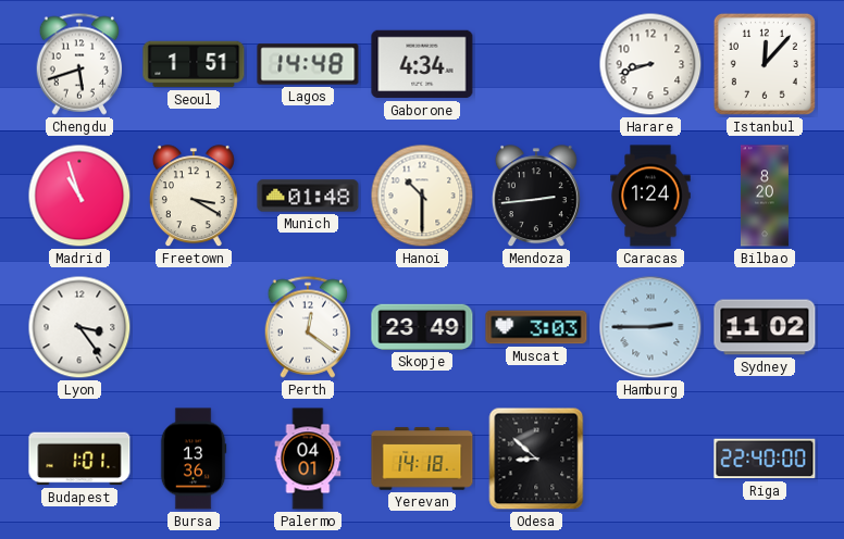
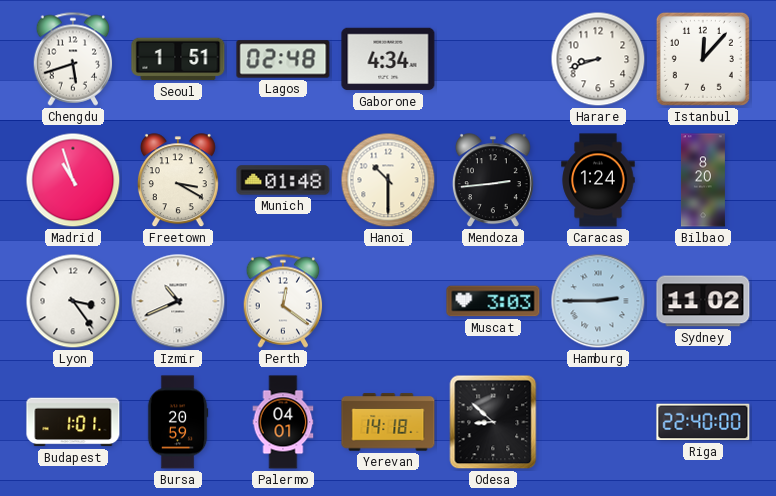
Lagos: 14:48 -> 02:48 (283, 59)
Izmir: none -> 10:41 (178, 301)
Skopje: 23:49 -> none (422, 327)
Bursa: 13:36 -> 20:59 (178, 422)
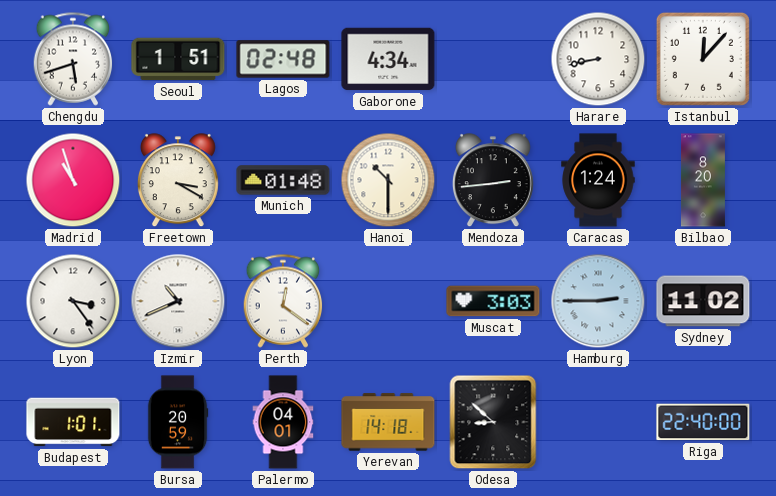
Harare: 8:42 -> 8:43 (598, 59)
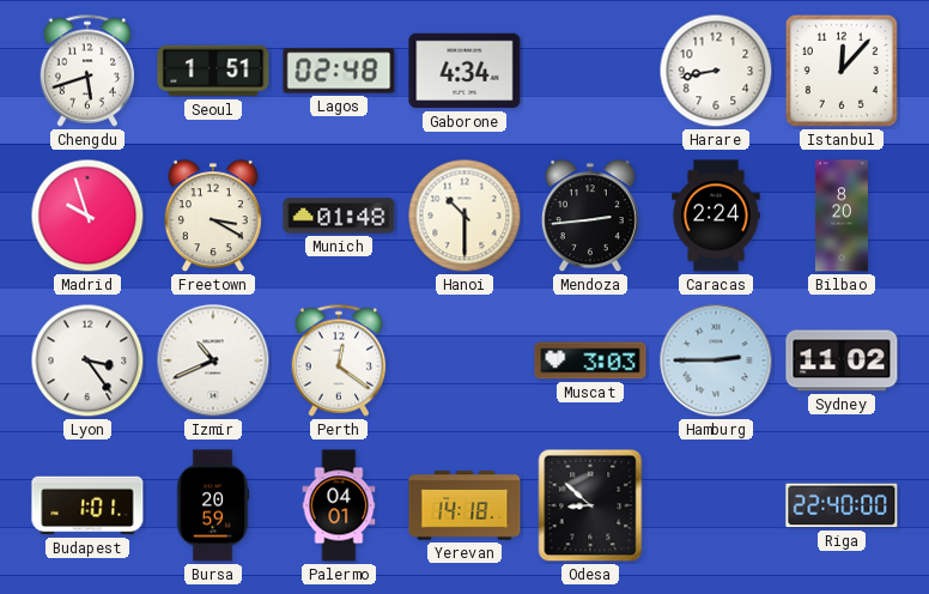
Madrid: 10:57 -> 9:57 (87, 216)
Caracas: 1:24 -> 2:24 (716, 216)
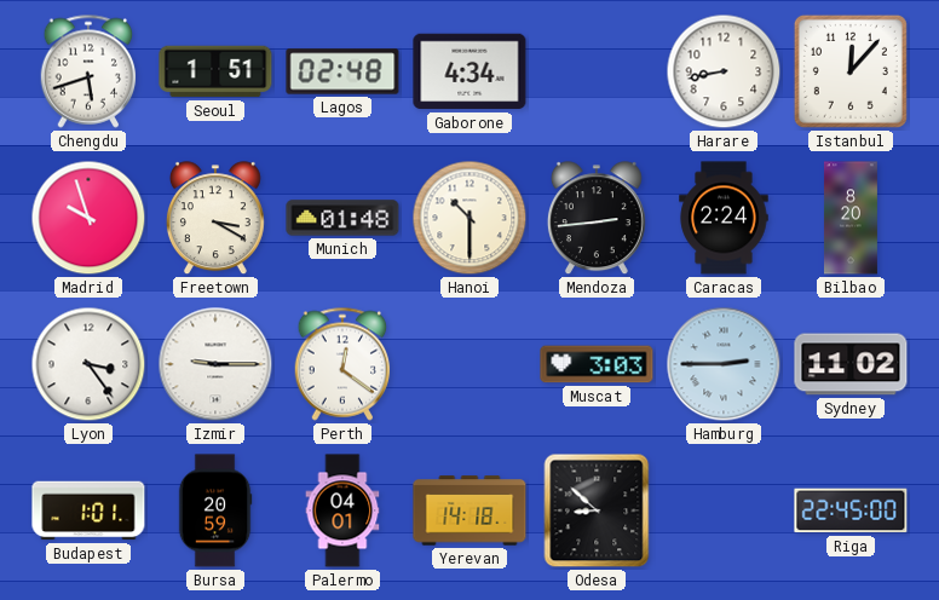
Izmir: 10:41 -> 9:15 (215, 364)
Riga: 22:40 -> 22:45 (851, 510)
